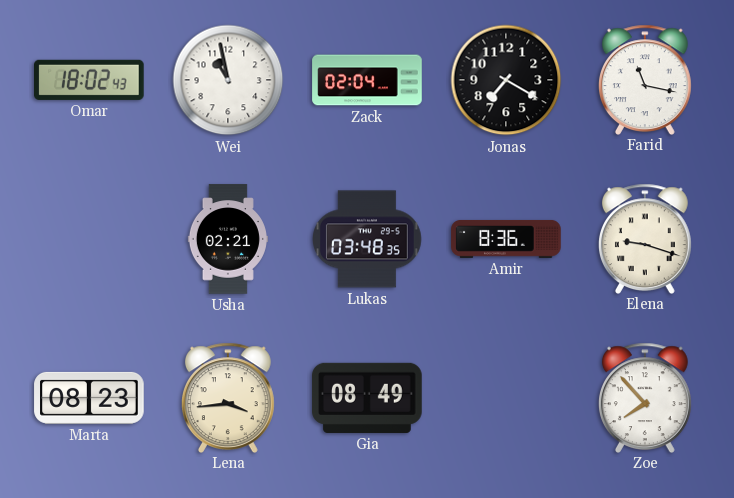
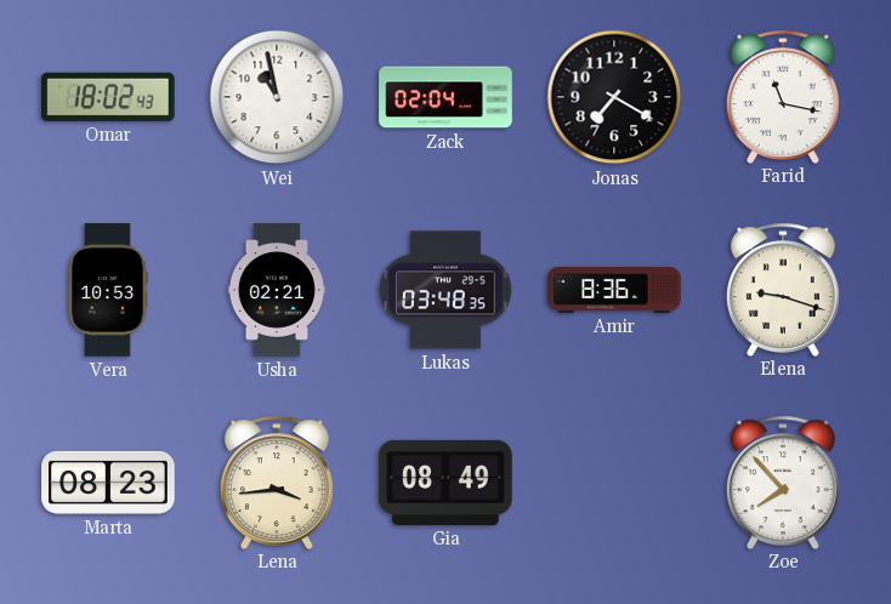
Vera: none -> 10:53 (108, 290)
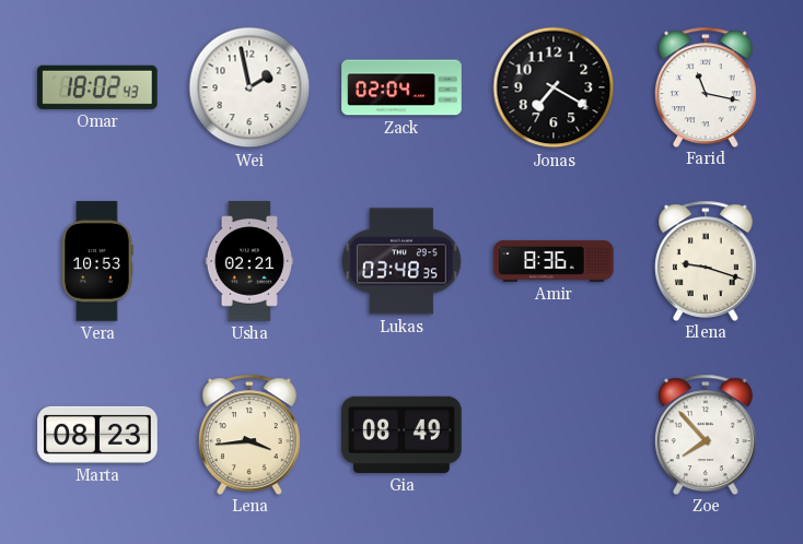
Wei: 10:58 -> 1:58 (249, 87)
